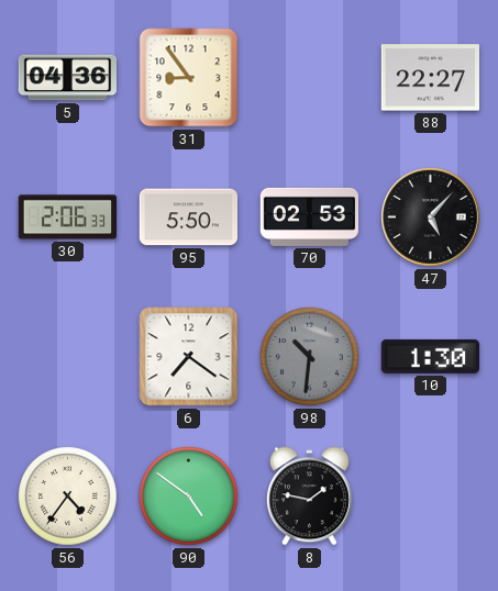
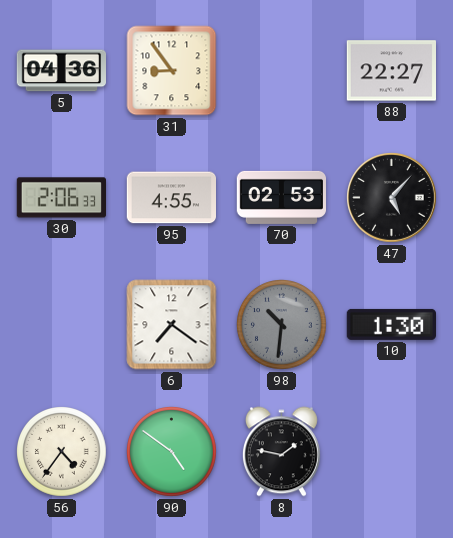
95: 5:50 -> 4:55 (171, 198)
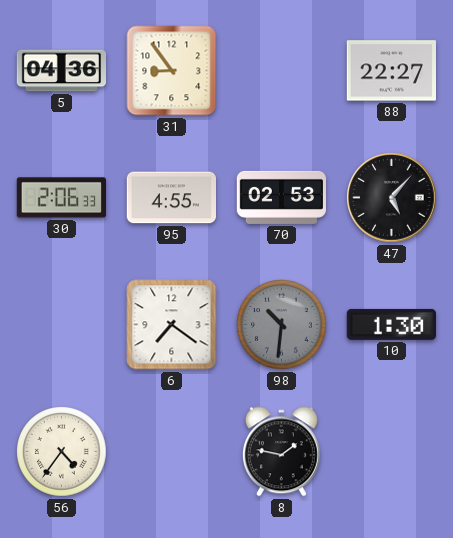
90: 4:51 -> none (172, 452)
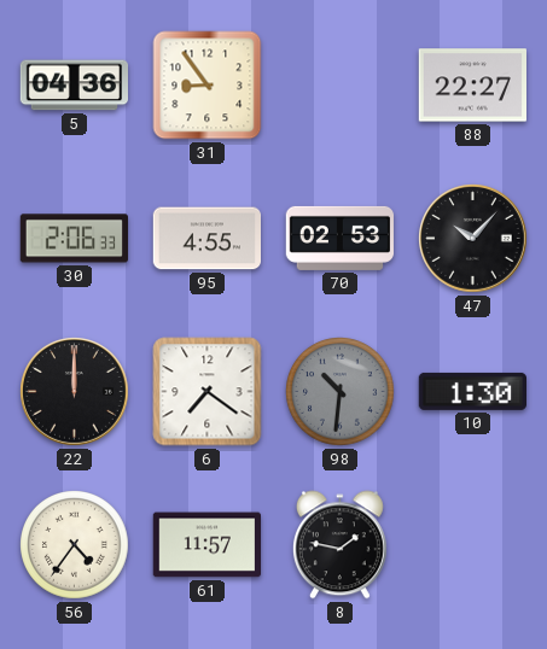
47: 5:07 -> 10:07 (473, 239)
22: none -> 12:00 (75, 392)
61: none -> 11:57 (206, 545)
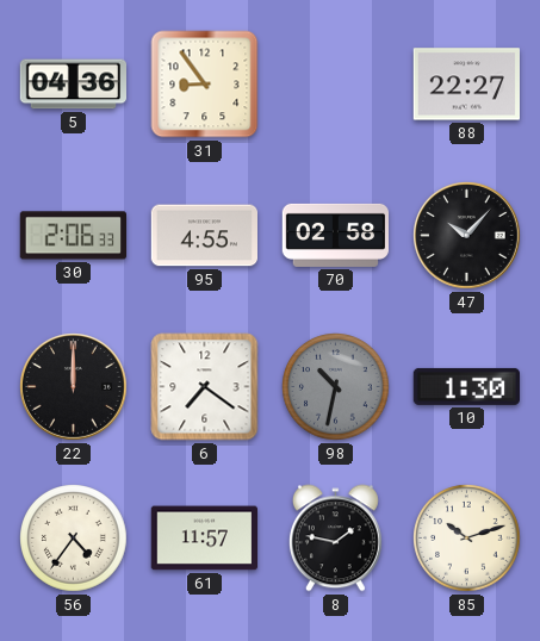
70: 02:53 -> 02:58 (336, 235)
98: 10:31 -> 10:32 (336, 387)
85: none -> 10:12 (467, 539)
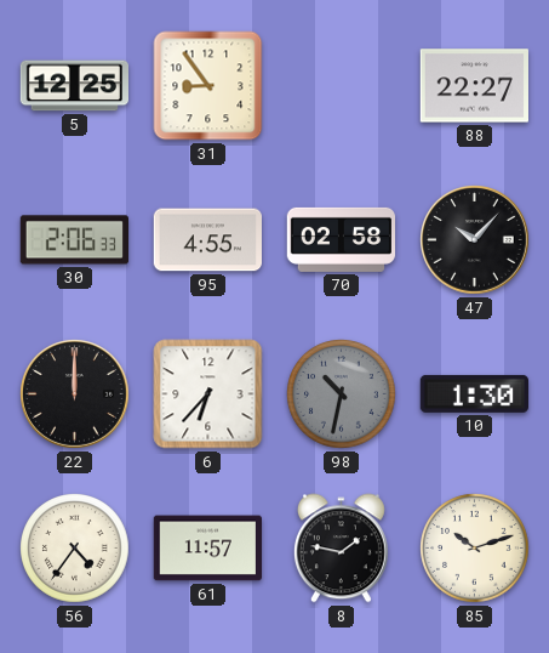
5: 04:36 -> 12:25 (74, 86)
6: 7:21 -> 6:37 (208, 394)
